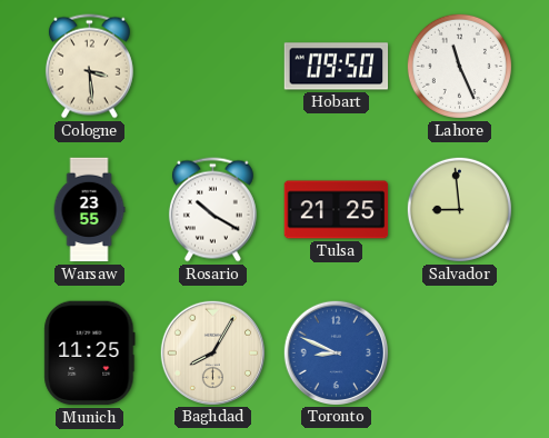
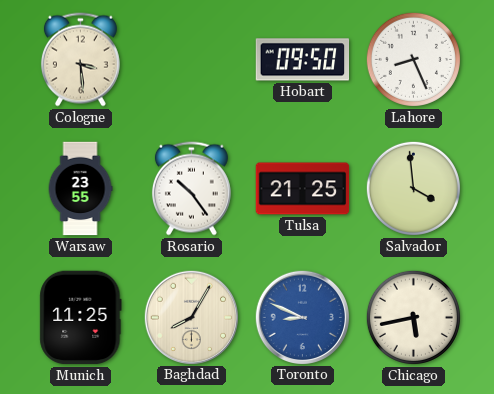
Lahore: 11:26 -> 8:26 (413, 59)
Rosario: 10:20 -> 10:24 (191, 189)
Salvador: 8:59 -> 3:59 (413, 188)
Chicago: none -> 5:43 (413, 317)
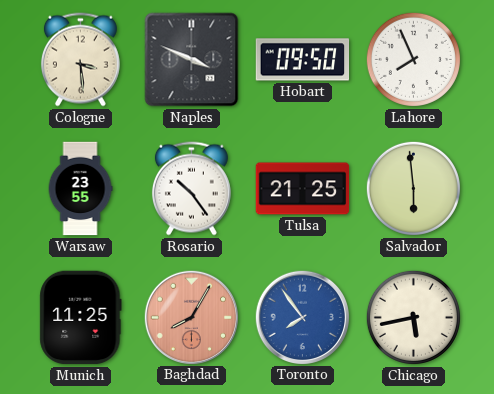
Naples: none -> 3:49 (192, 60)
Lahore: 8:26 -> 7:56 (413, 59)
Salvador: 3:59 -> 5:59 (413, 188)
Baghdad dial: cream -> salmon (191, 317)
Toronto: 8:49 -> 7:54 (302, 317)
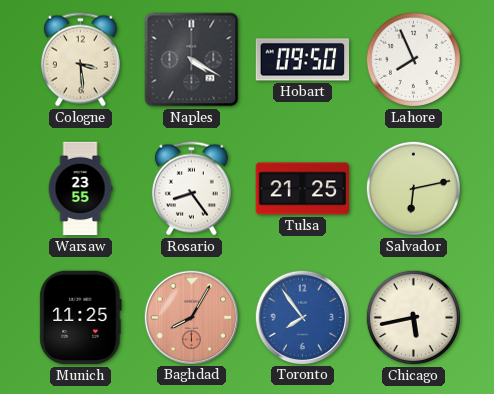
Naples: 3:49 -> 4:20 (192, 60)
Rosario: 10:24 -> 8:24 (191, 189)
Salvador: 5:59 -> 6:13 (413, 188)
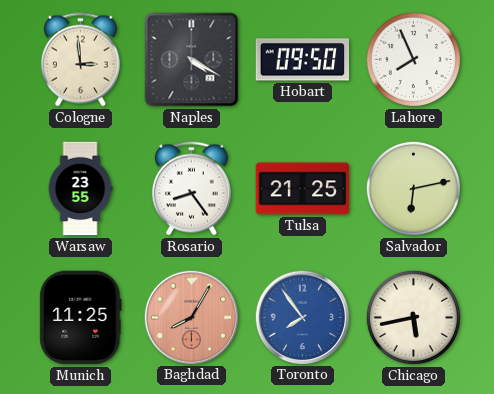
Cologne: 3:29 -> 2:59 (80, 60)
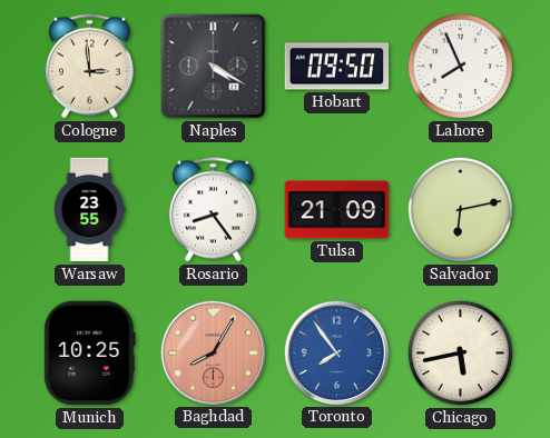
Tulsa: 21:25 -> 21:09 (337, 210)
Munich: 11:25 -> 10:25 (90, 354)
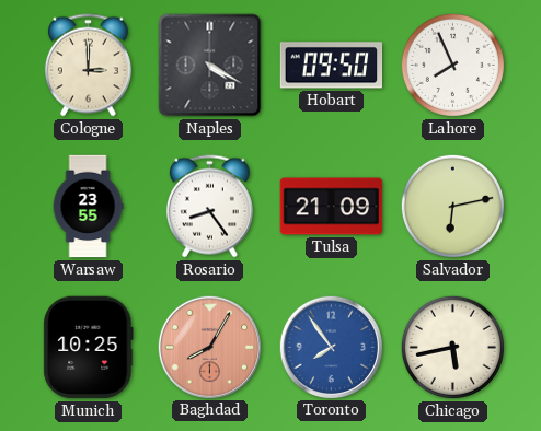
Cologne: 2:59 -> 3:00 (88, 66)
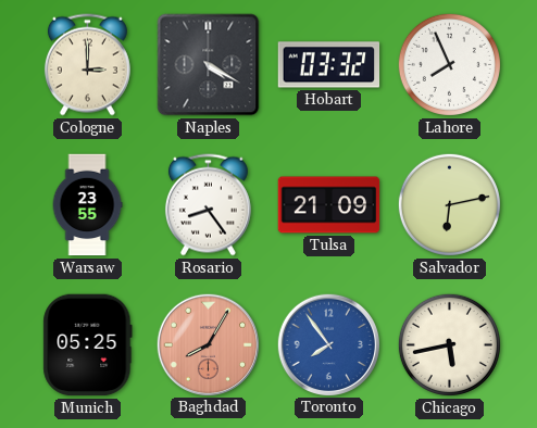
Hobart: 09:50 -> 03:32 (329, 65)
Munich: 10:25 -> 05:25 (88, 345)
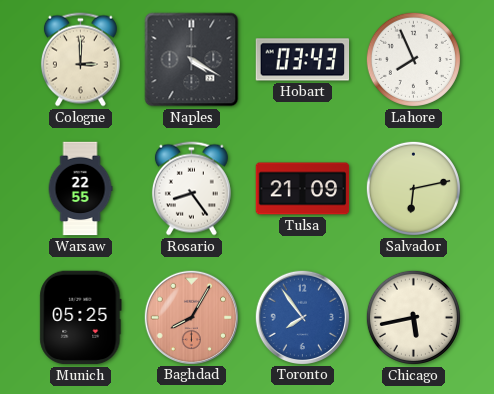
Hobart: 03:32 -> 03:43 (303, 60)
Warsaw: 23:55 -> 22:55 (80, 189)
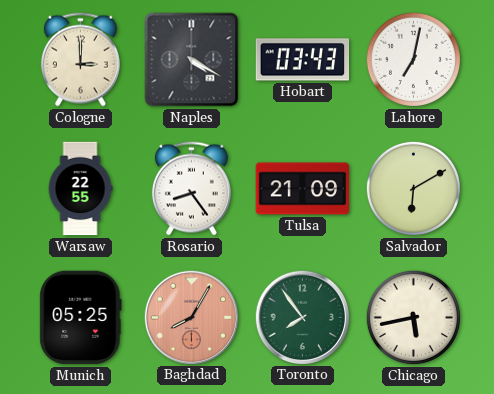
Lahore: 7:56 -> 7:02 (413, 59)
Salvador: 6:13 -> 6:10 (413, 188)
Toronto dial: blue -> green (302, 317)
